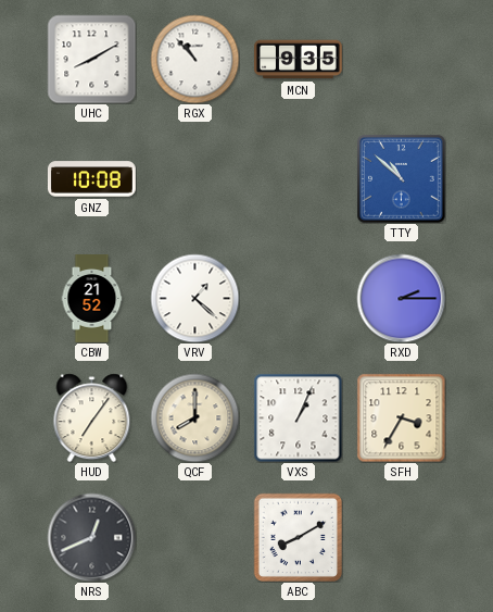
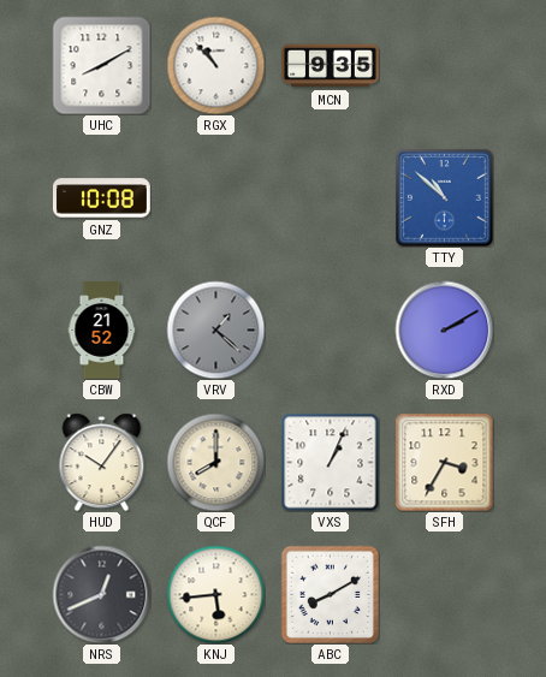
VRV dial: white -> grey (215, 329)
RXD: 2:15 -> 2:10 (444, 329)
HUD: 7:06 -> 10:06 (102, 462)
KNJ: none -> 5:44 (215, 594)
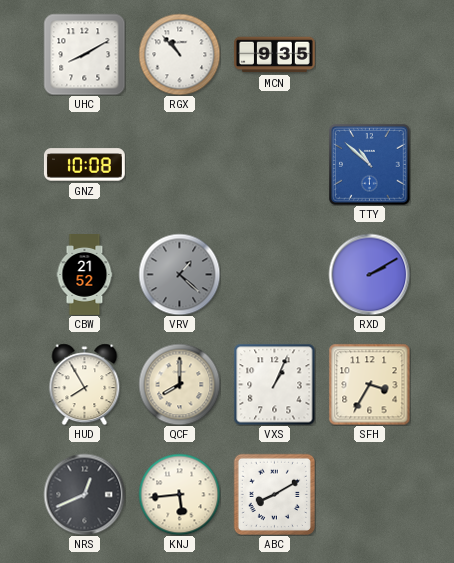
HUD: 10:06 -> 7:55 (85, 384)
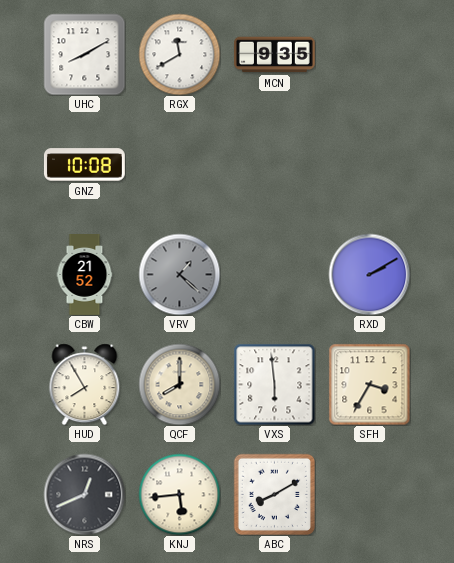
RGX: 10:53 -> 11:40 (179, 54)
TTY: 10:52 -> none (370, 165)
VXS: 1:04 -> 5:59 (274, 384)
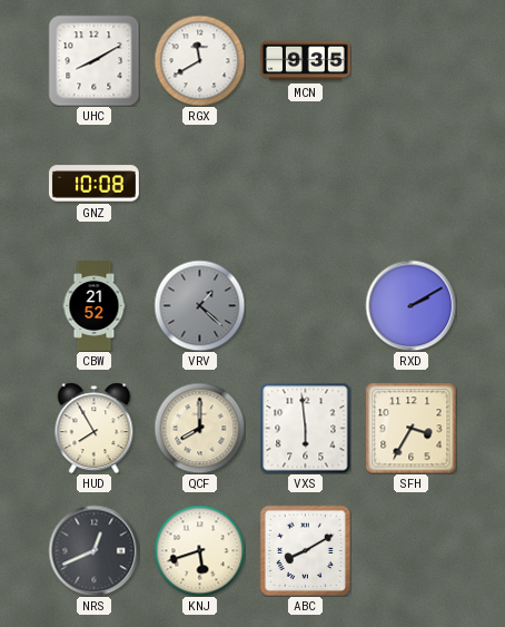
KNJ: 5:44 -> 5:42 (199, 550)
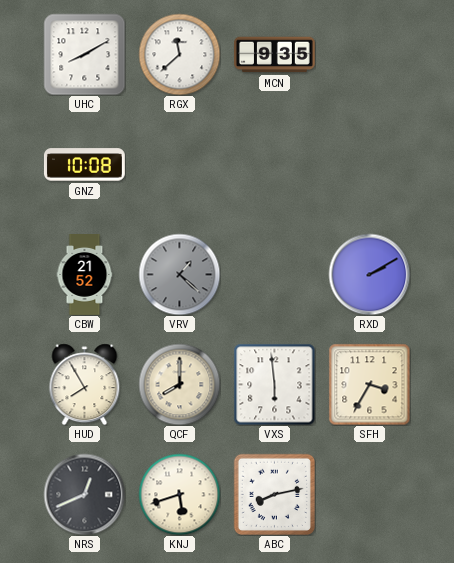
RGX: 11:40 -> 11:38 (179, 54)
ABC: 8:10 -> 8:13 (274, 494)
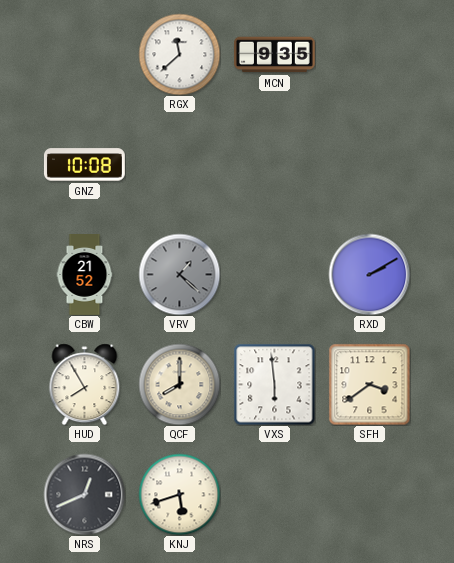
UHC: 8:10 -> none (84, 54)
SFH: 3:35 -> 3:39 (369, 384)
ABC: 8:13 -> none (274, 494)
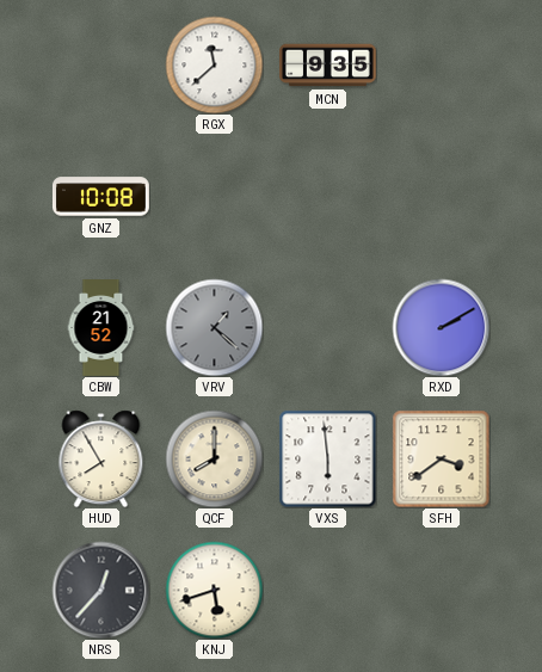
NRS: 12:41 -> 12:37 (100, 590)
